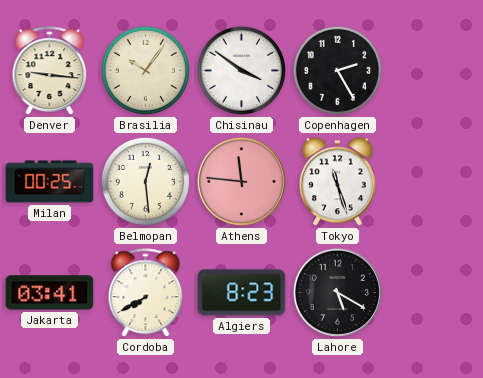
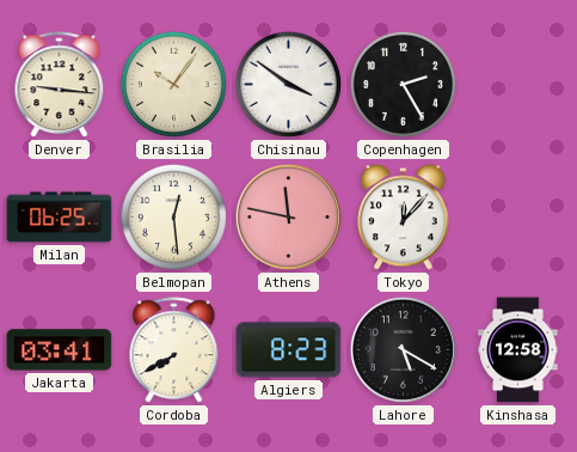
Milan: 00:25 -> 06:25 (60, 218)
Athens: 11:46 -> 11:47 (288, 216)
Tokyo: 11:27 -> 12:07 (403, 218)
Kinshasa: none -> 12:58 (518, 350)
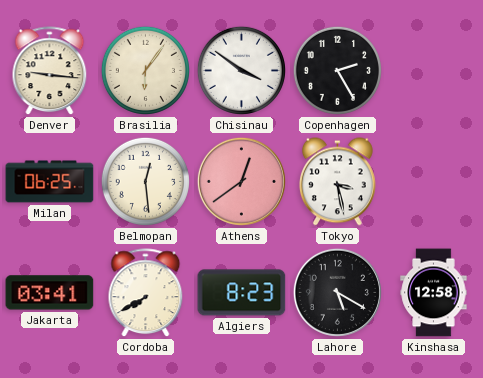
Brasilia: 10:06 -> 6:06 (145, 70)
Athens: 11:47 -> 12:39 (241, 181)
Tokyo: 12:07 -> 3:28 (337, 182)
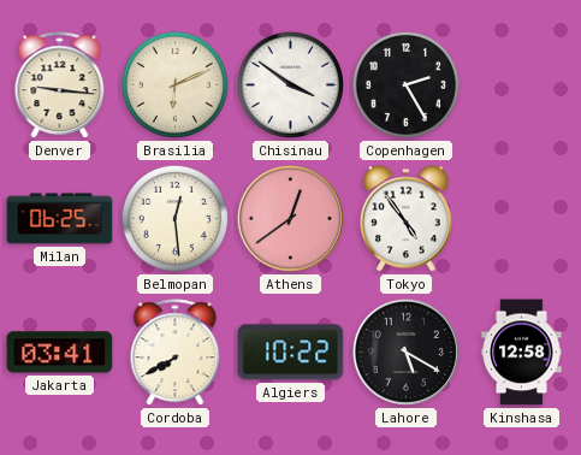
Brasilia: 6:06 -> 6:11 (174, 84)
Tokyo: 3:28 -> 4:54 (405, 219)
Algiers: 8:23 -> 10:22 (291, 353)
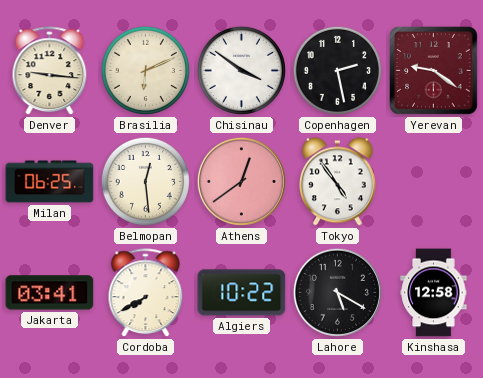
Copenhagen: 2:25 -> 2:28 (337, 70)
Yerevan: none -> 9:21 (434, 71)
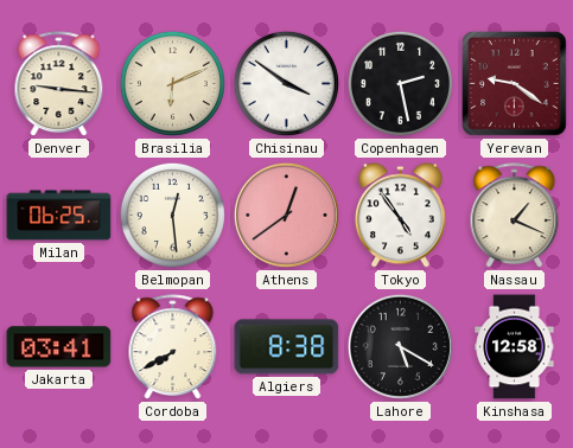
Nassau: none -> 1:19 (515, 216)
Algiers: 10:22 -> 8:38 (287, 347)
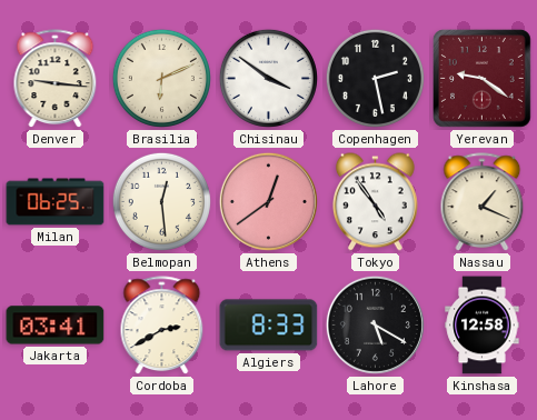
Cordoba: 7:40 -> 2:40 (162, 326)
Algiers: 8:38 -> 8:33 (269, 326)
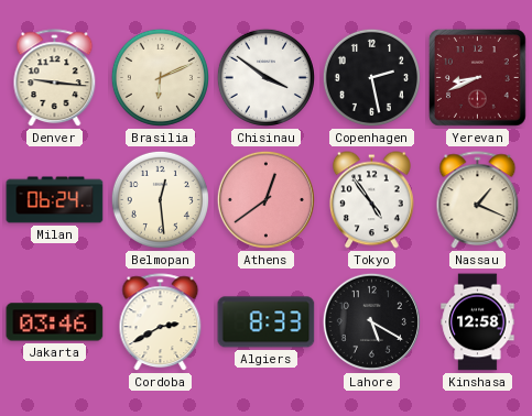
Yerevan: 9:21 -> 8:41 (478, 78)
Milan: 06:25 -> 06:24 (55, 200)
Jakarta: 03:41 -> 03:46 (55, 322)
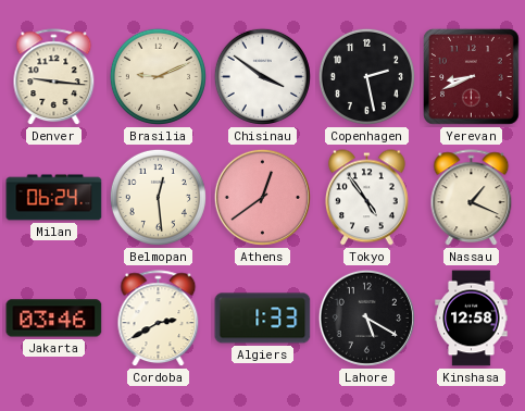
Brasilia: 6:11 -> 9:11 (158, 76)
Algiers: 8:33 -> 1:33 (263, 319)
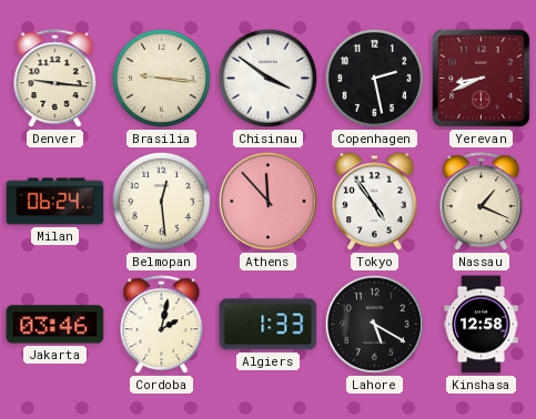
Brasilia: 9:11 -> 9:16 (161, 78)
Athens: 12:39 -> 11:53 (267, 201)
Cordoba: 2:40 -> 2:02 (162, 325)
